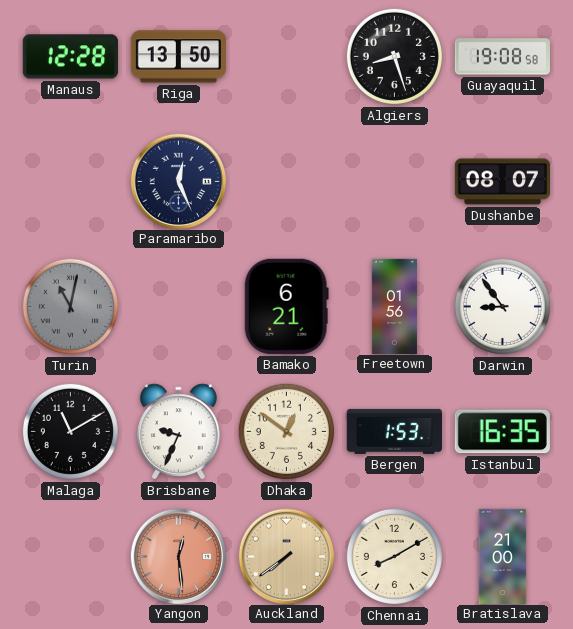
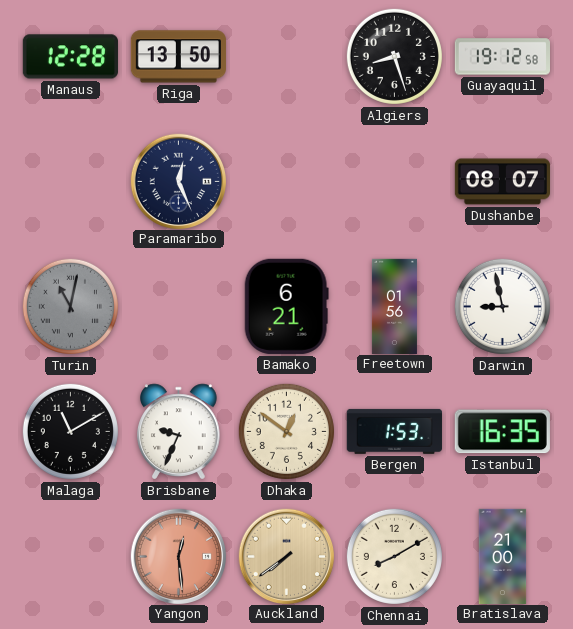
Guayaquil: 19:08 -> 19:12 (502, 57)
Darwin: 8:54 -> 8:58 (502, 306)
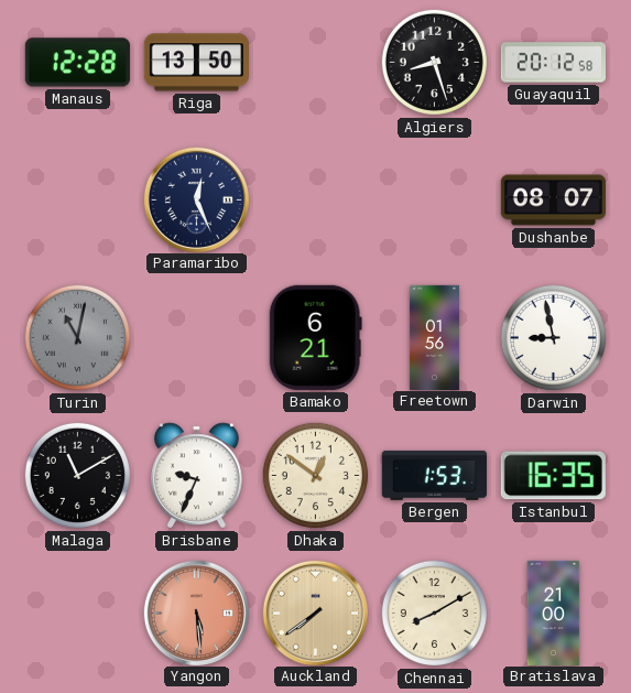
Guayaquil: 19:12 -> 20:12 (553, 63)
Yangon: 12:29 -> 5:29 (196, 613)
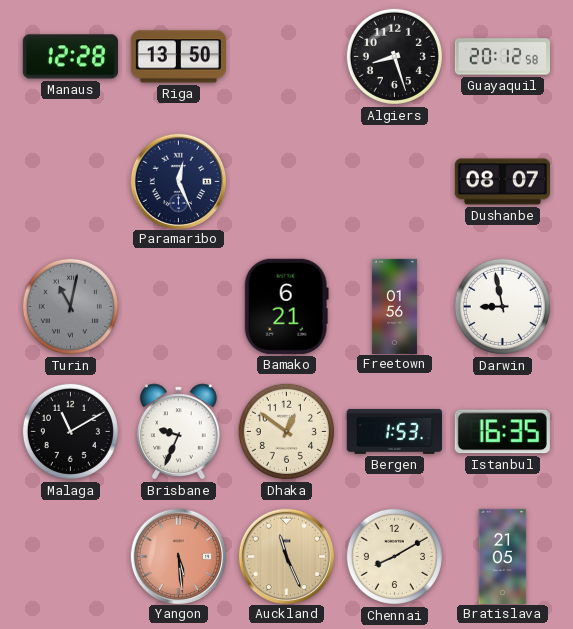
Auckland: 7:39 -> 11:26 (286, 556)
Bratislava: 21:00 -> 21:05 (503, 556)
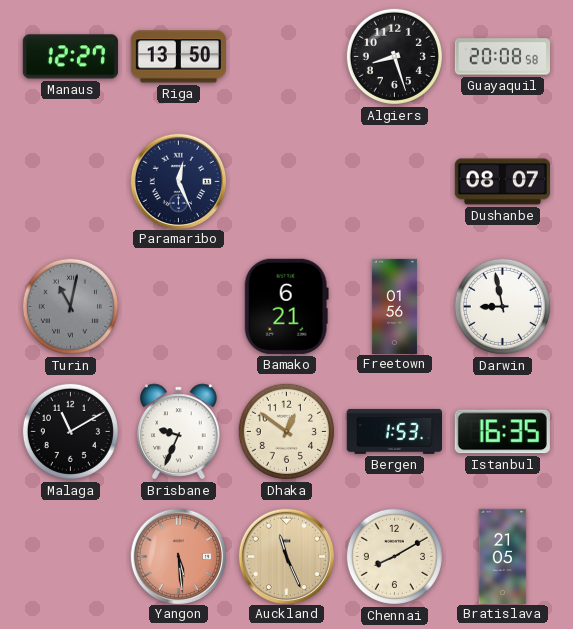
Manaus: 12:28 -> 12:27 (70, 57)
Guayaquil: 20:12 -> 20:08 (502, 57)
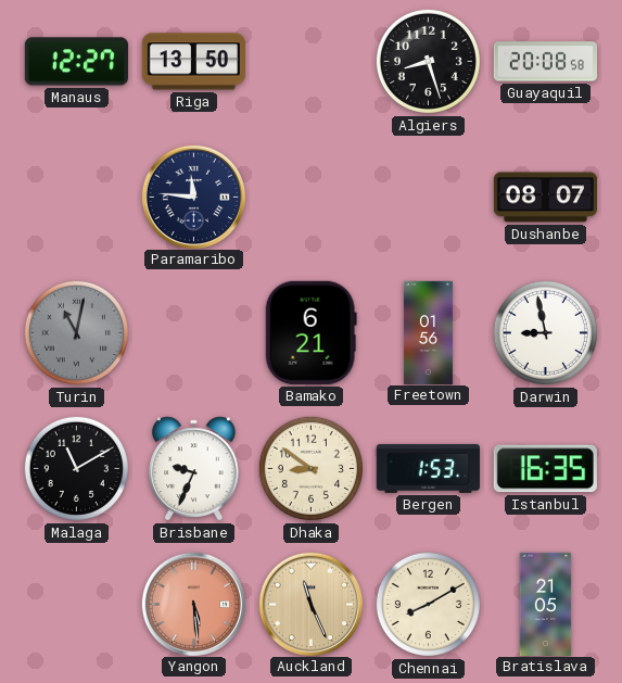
Paramaribo: 12:26 -> 11:46 (193, 197)
Dhaka: 12:51 -> 8:51 (310, 468)
